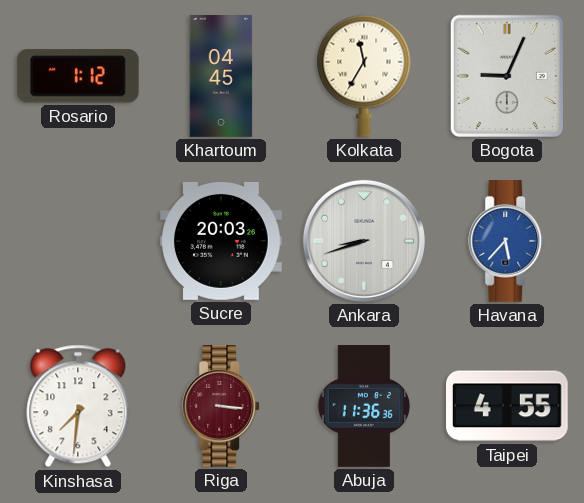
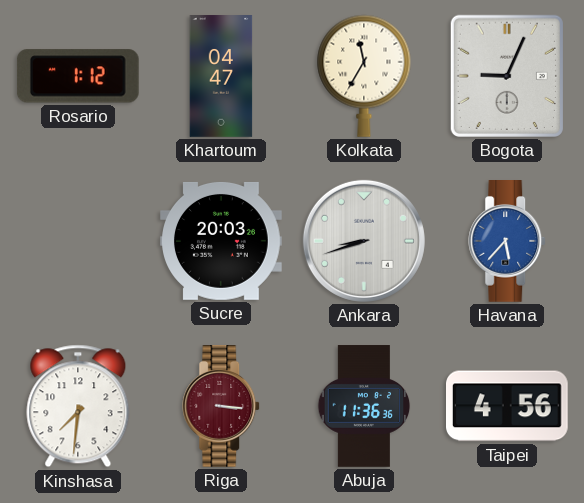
Khartoum: 04:45 -> 04:47 (221, 76)
Taipei: 4:55 -> 4:56 (508, 406)
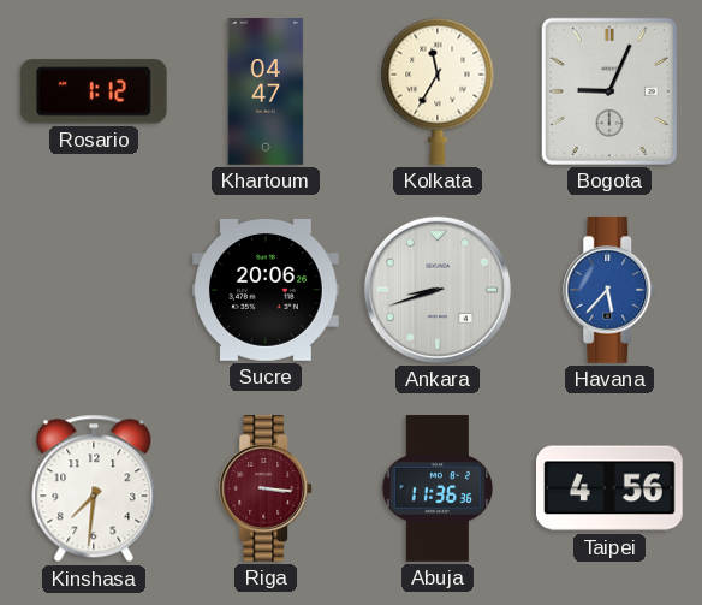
Sucre: 20:03 -> 20:06 (267, 290)
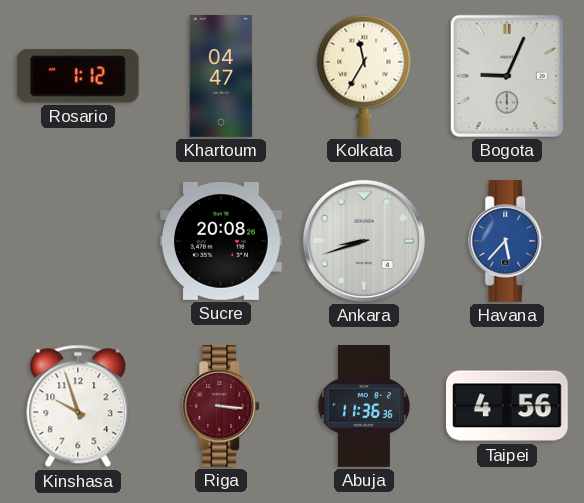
Sucre: 20:06 -> 20:08 (222, 241)
Kinshasa: 7:31 -> 9:57 (78, 406)
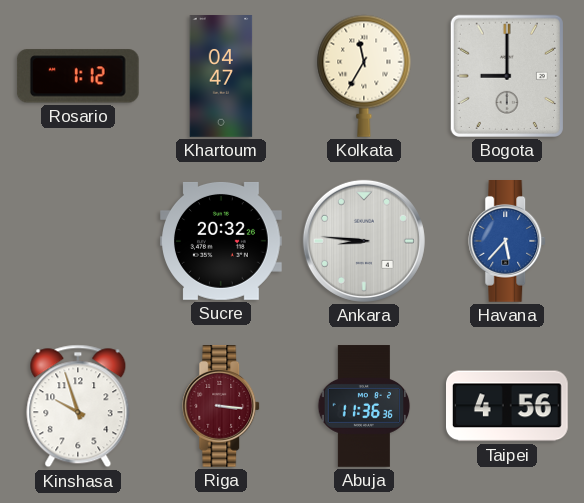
Bogota: 9:04 -> 9:00 (507, 76)
Sucre: 20:08 -> 20:32 (222, 241)
Ankara: 8:42 -> 8:46 (364, 241)
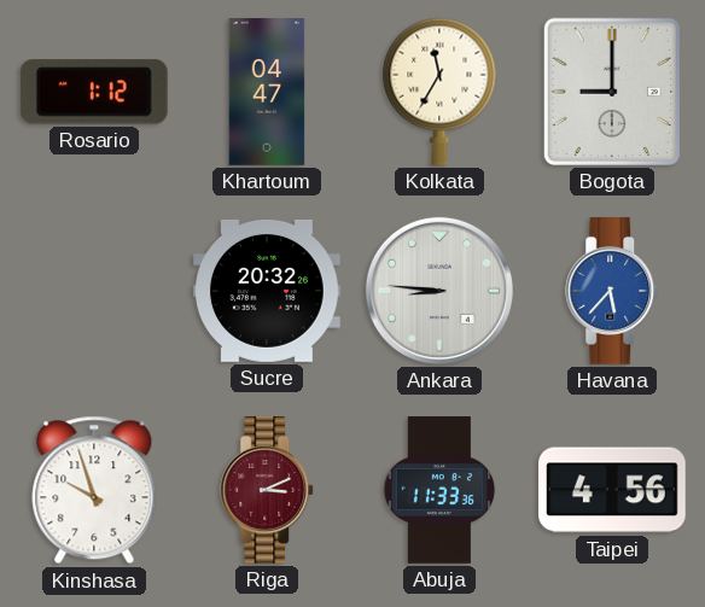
Riga: 3:16 -> 3:11 (268, 491)
Abuja: 11:36 -> 11:33 (439, 490)
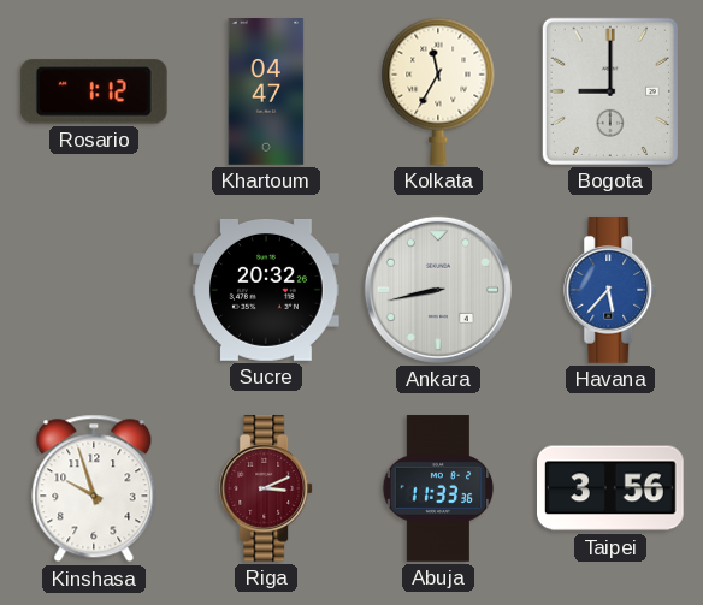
Ankara: 8:46 -> 8:43 (438, 290)
Taipei: 4:56 -> 3:56 (612, 488)
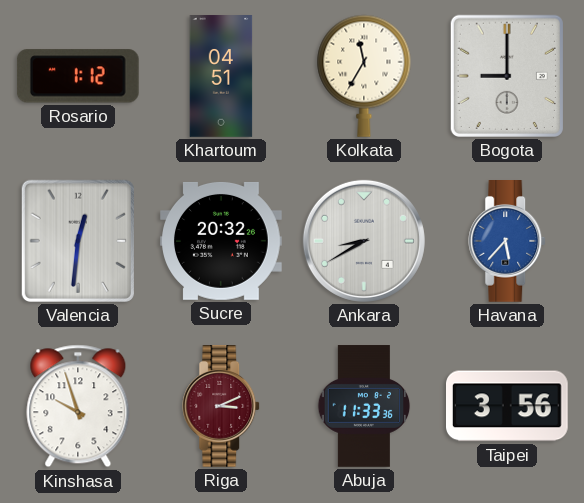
Khartoum: 04:47 -> 04:51 (221, 76)
Valencia: none -> 12:31 (78, 241)
Ankara: 8:43 -> 8:40 (364, 241)
